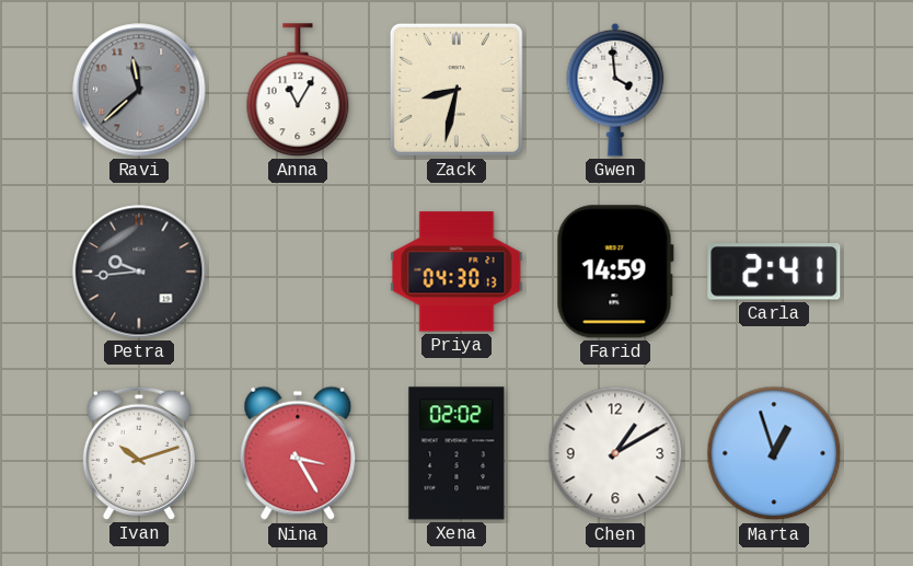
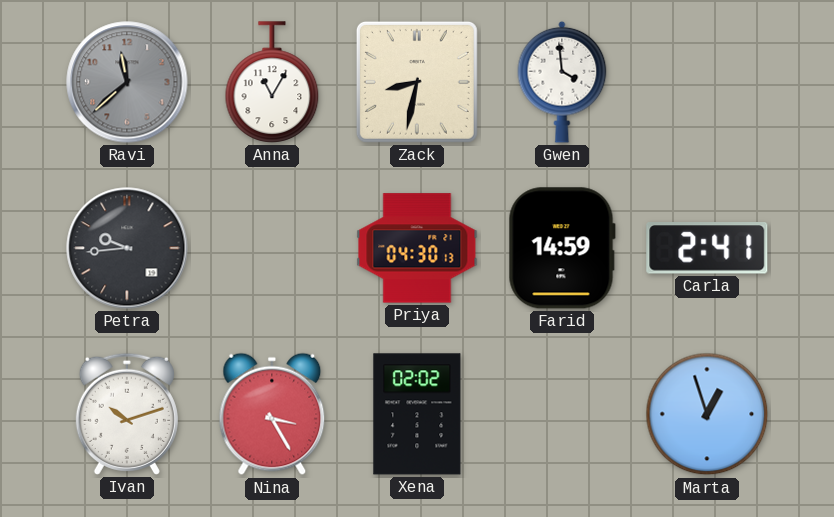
Chen: 1:10 -> none (615, 453)
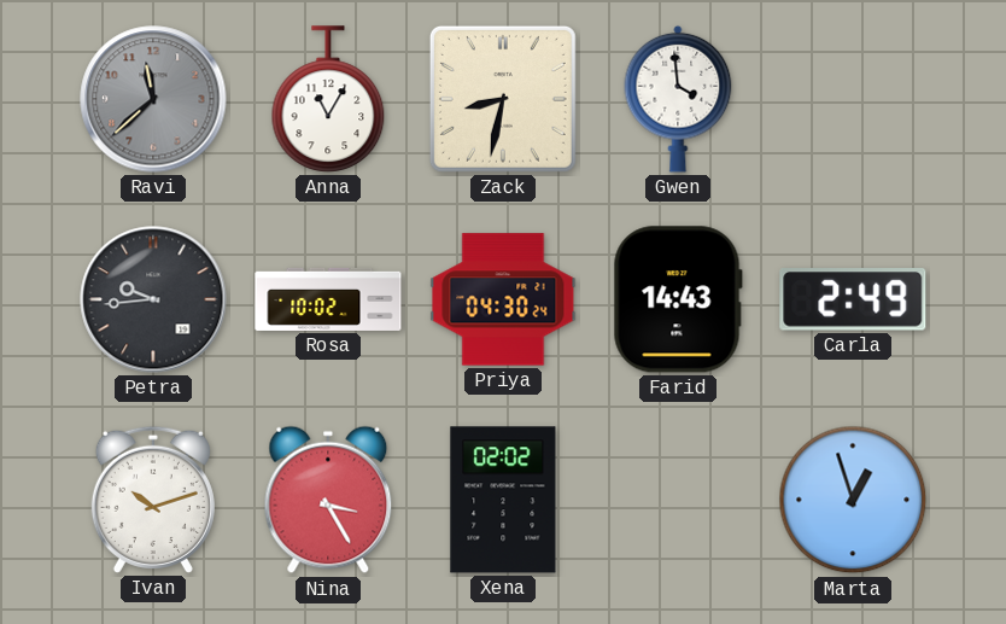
Rosa: none -> 10:02 (328, 299)
Priya: 04:30:13 -> 04:30:24 (503, 299)
Farid: 14:59 -> 14:43 (678, 299)
Carla: 2:41 -> 2:49 (853, 299)
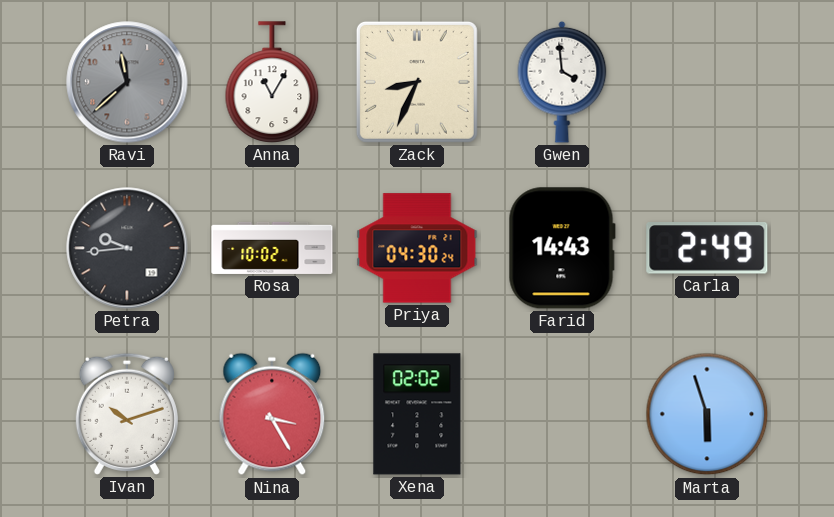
Zack: 8:32 -> 8:34 (417, 82)
Marta: 12:57 -> 5:57 (707, 414)
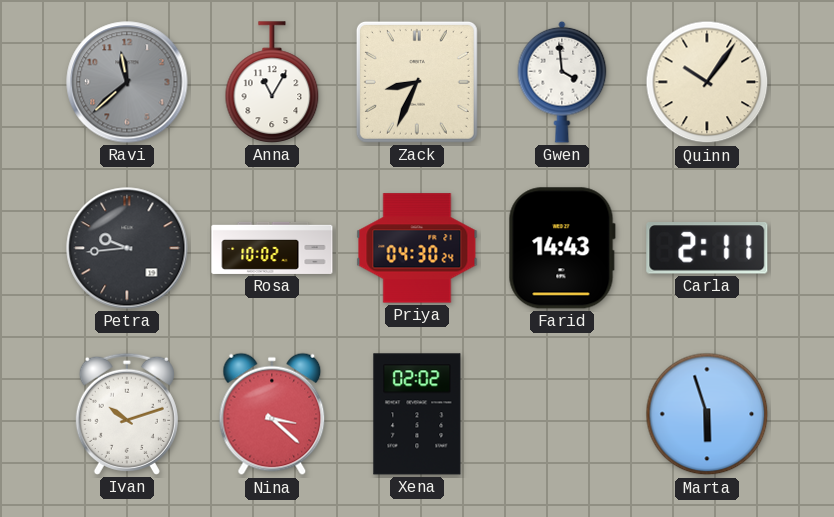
Quinn: none -> 10:06 (707, 82)
Carla: 2:49 -> 2:11 (707, 248)
Nina: 3:25 -> 3:22 (272, 414)
